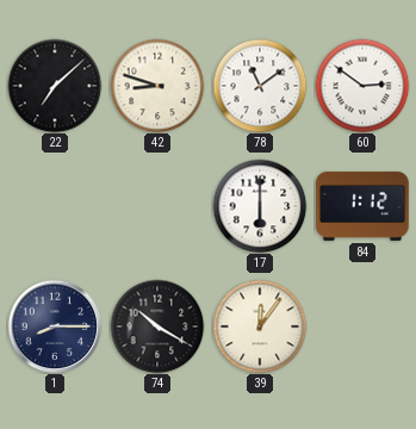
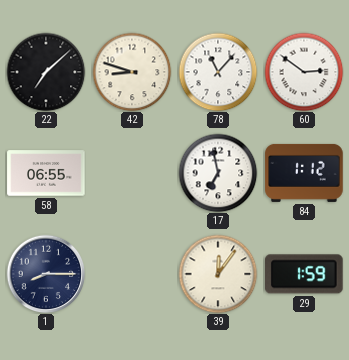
78: 11:09 -> 11:07 (218, 72)
58: none -> 06:55 (46, 173)
17: 6:00 -> 6:58 (218, 173)
74: 10:20 -> none (157, 327)
29: none -> 1:59 (305, 274)
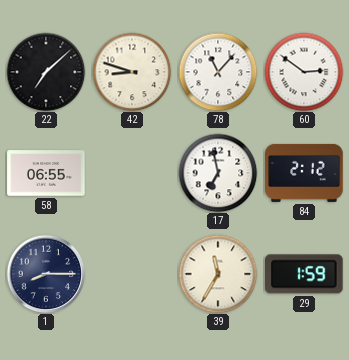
84: 1:12 -> 2:12 (304, 173)
39: 12:06 -> 11:35 (218, 274)
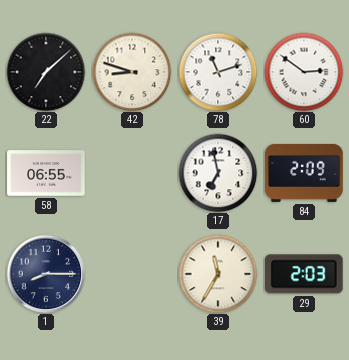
78: 11:07 -> 11:12 (218, 72)
84: 2:12 -> 2:09 (304, 173)
29: 1:59 -> 2:03 (305, 274)
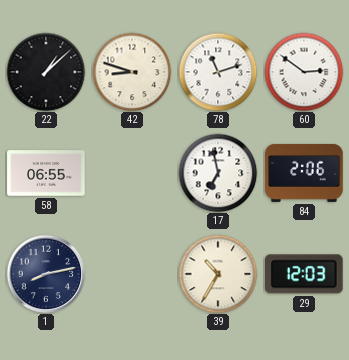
22: 7:08 -> 1:08 (46, 72)
84: 2:09 -> 2:06 (304, 173)
1: 8:15 -> 8:13 (46, 274)
39: 11:35 -> 10:35 (218, 274)
29: 2:03 -> 12:03 (305, 274)
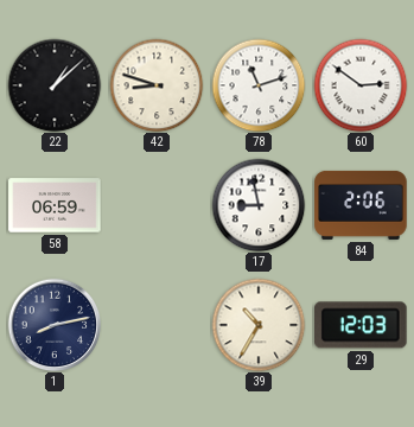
58: 06:55 -> 06:59 (55, 205)
17: 6:58 -> 8:58 (259, 205)
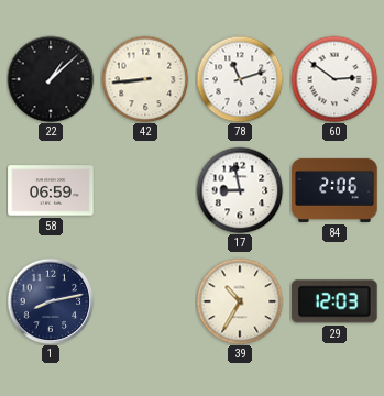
42: 8:48 -> 8:44 (145, 79)
